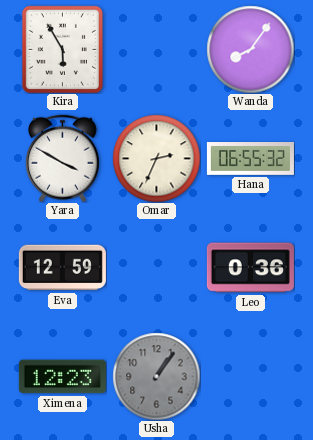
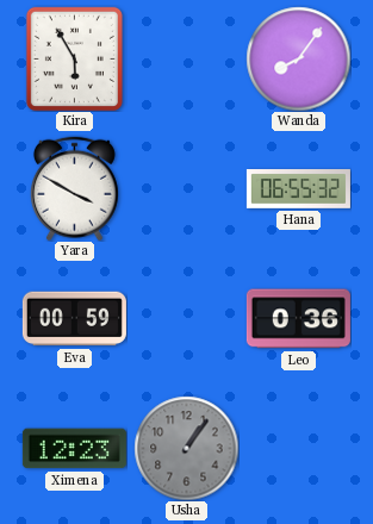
Omar: 2:34 -> none (156, 158)
Eva: 12:59 -> 00:59 (74, 319)
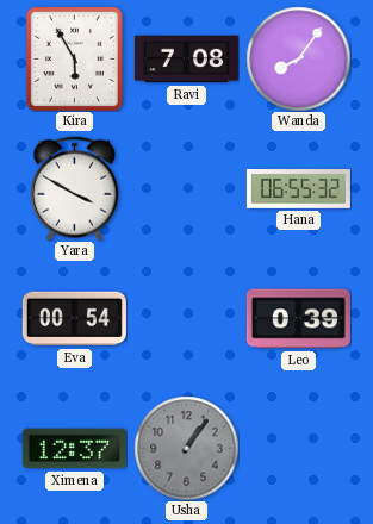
Ravi: none -> 7:08 (186, 60)
Eva: 00:59 -> 00:54 (74, 319)
Leo: 0:36 -> 0:39 (298, 319)
Ximena: 12:23 -> 12:37 (74, 449)
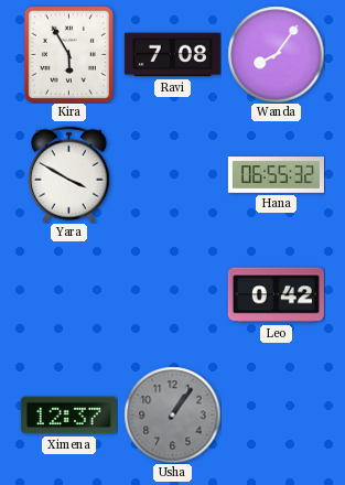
Eva: 00:54 -> none (74, 319)
Leo: 0:39 -> 0:42 (276, 295)
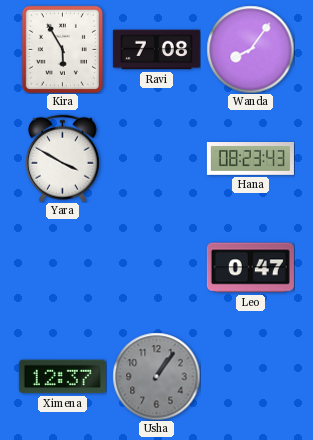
Hana: 06:55 -> 08:23 (250, 159)
Leo: 0:42 -> 0:47 (250, 268)
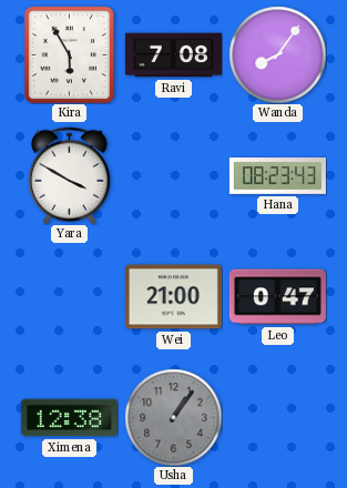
Wei: none -> 21:00 (173, 297)
Ximena: 12:37 -> 12:38 (69, 418)
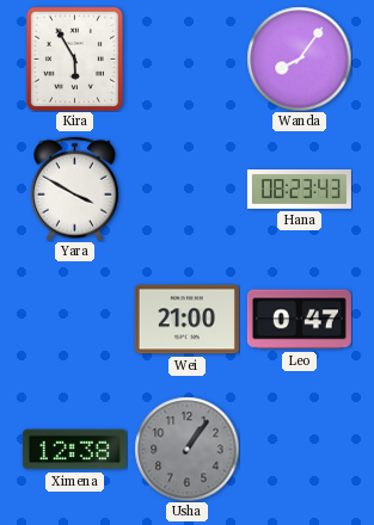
Ravi: 7:08 -> none (173, 55)
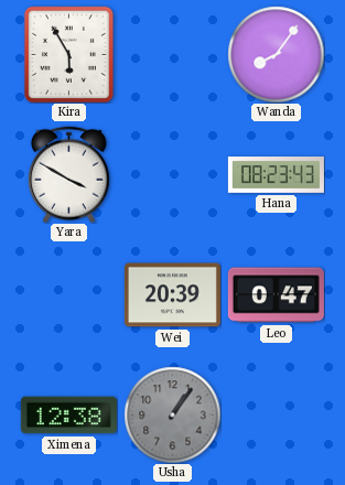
Wei: 21:00 -> 20:39 (172, 295)
